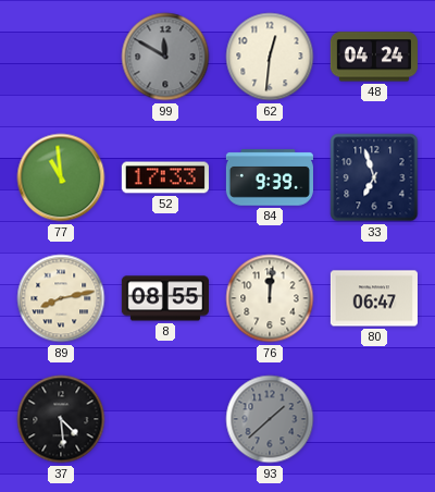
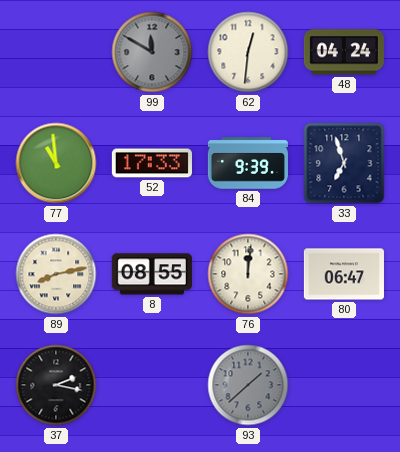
37: 4:29 -> 2:17 (56, 385)
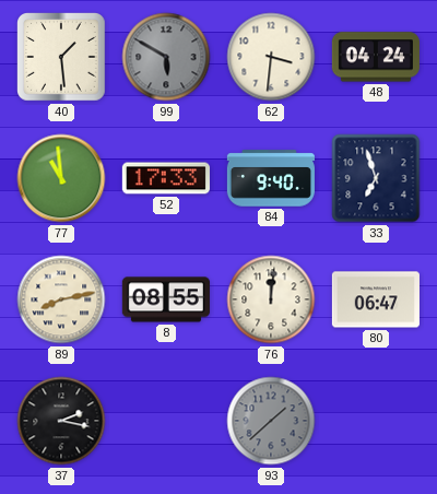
40: none -> 1:29 (62, 58)
99: 11:50 -> 5:50 (166, 57)
62: 12:31 -> 3:31 (271, 57)
84: 9:39 -> 9:40 (271, 178)
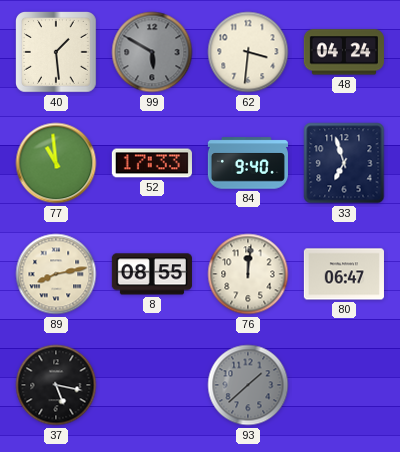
37: 2:17 -> 5:17 (56, 385)
